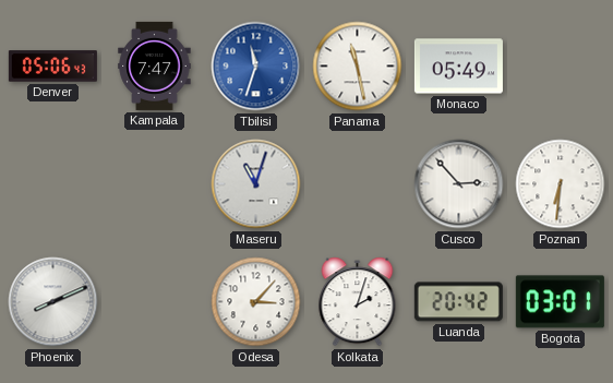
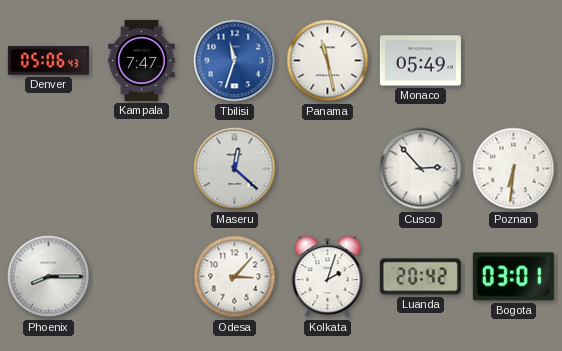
Maseru: 11:03 -> 12:22 (235, 169)
Phoenix: 8:11 -> 8:15 (49, 277)
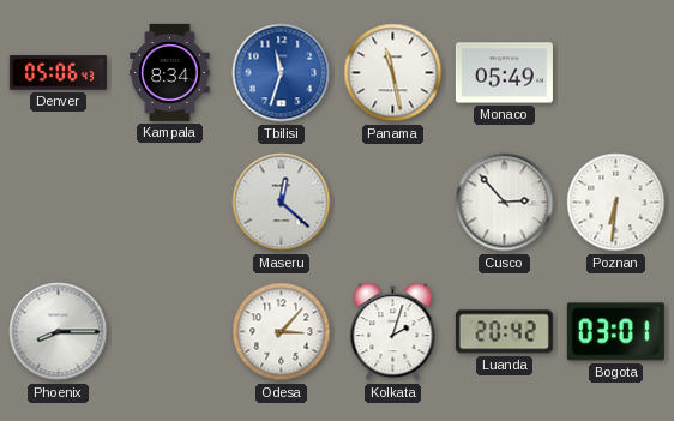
Kampala: 7:47 -> 8:34 (170, 72)
